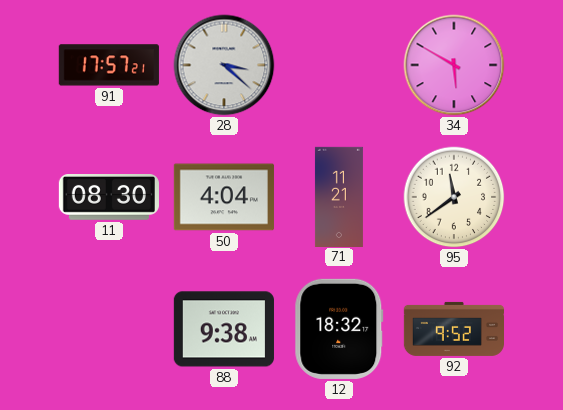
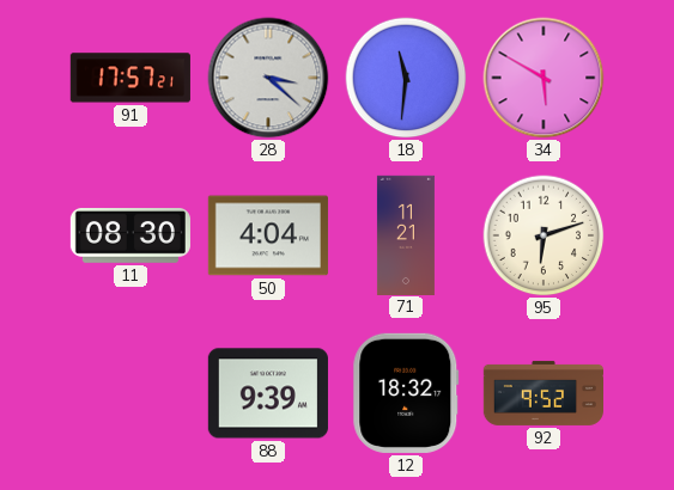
18: none -> 11:31 (406, 78)
95: 11:39 -> 6:12 (544, 235)
88: 9:38 -> 9:39 (268, 393)
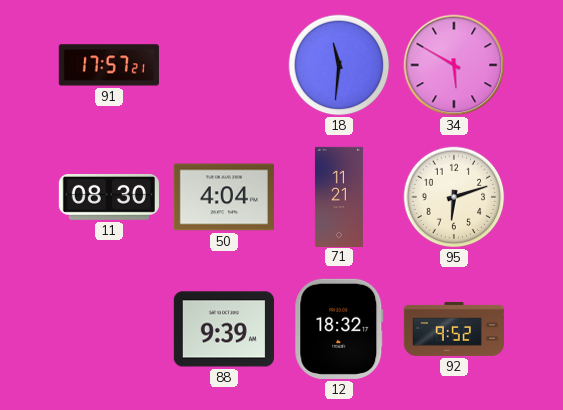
28: 3:22 -> none (268, 78)
